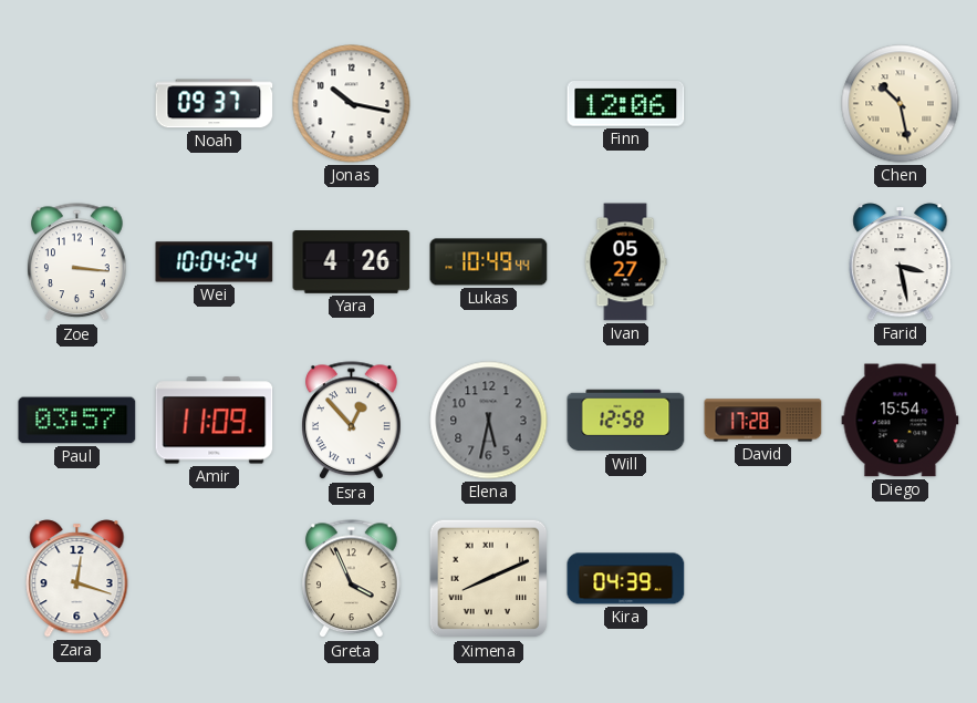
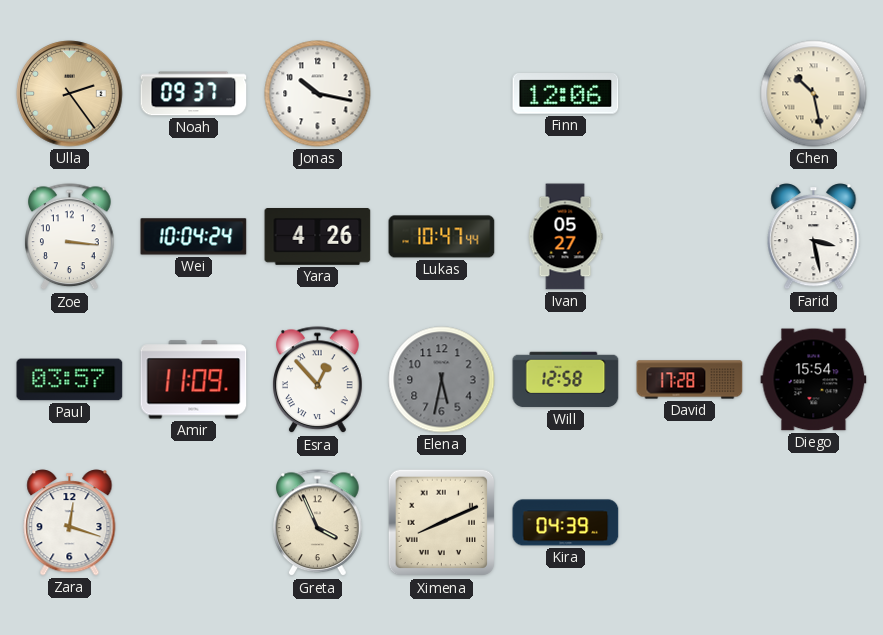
Ulla: none -> 2:24 (70, 94)
Lukas: 10:49 -> 10:47 (442, 237)
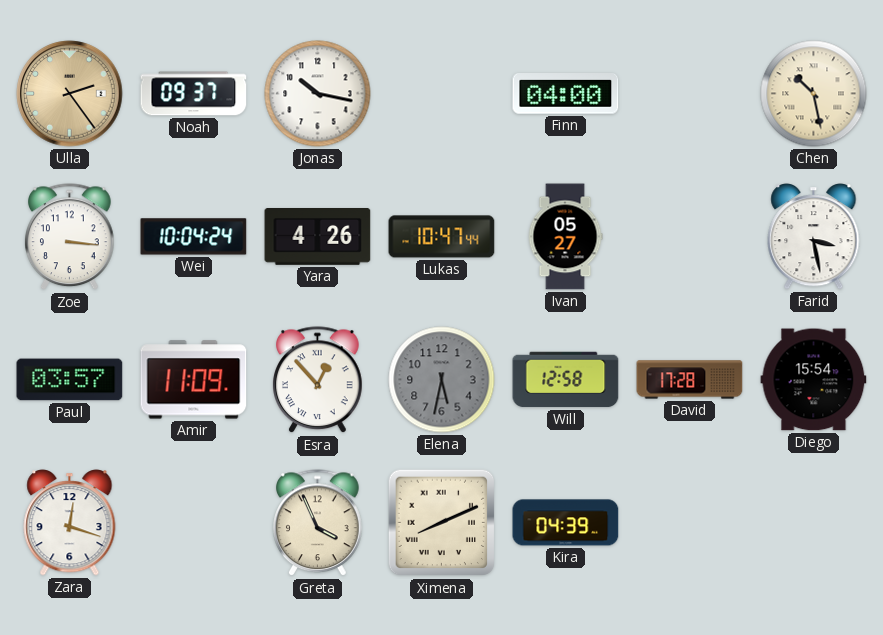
Finn: 12:06 -> 04:00 (566, 94)
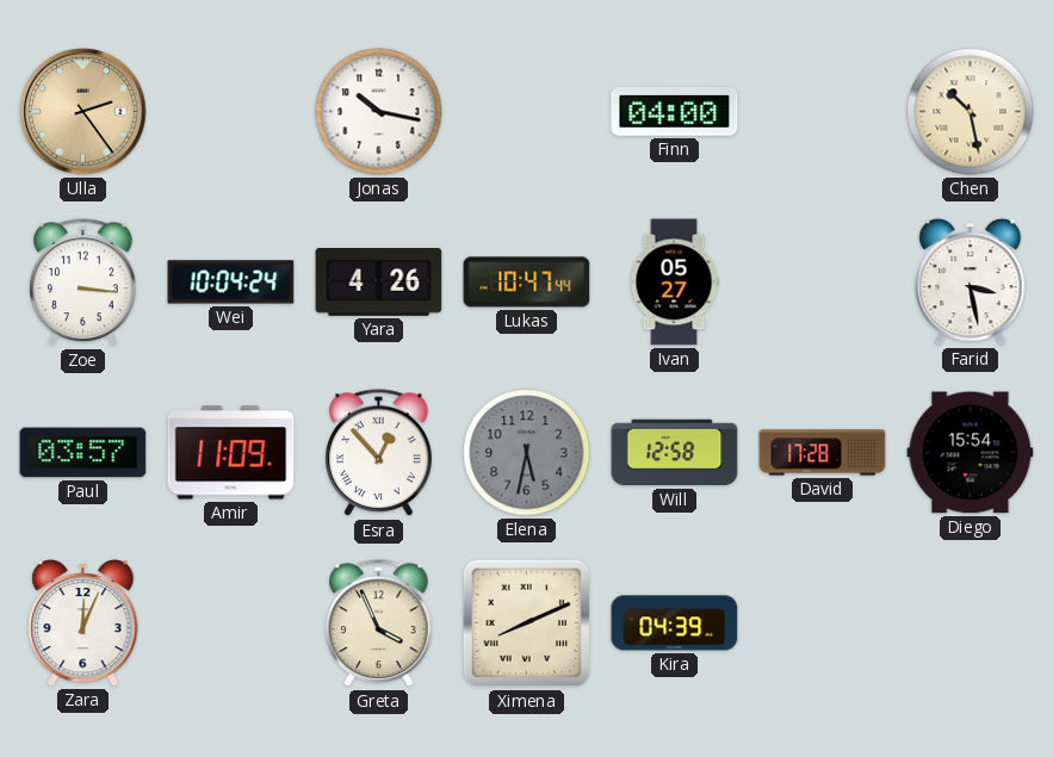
Noah: 09:37 -> none (194, 94)
Zara: 12:18 -> 12:04 (83, 623)
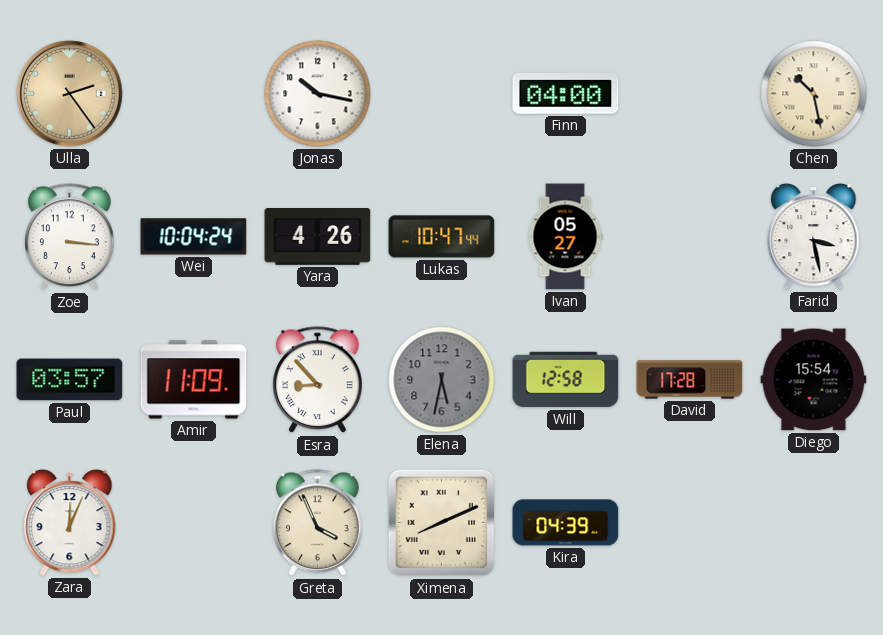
Esra: 12:53 -> 8:53 (318, 380)
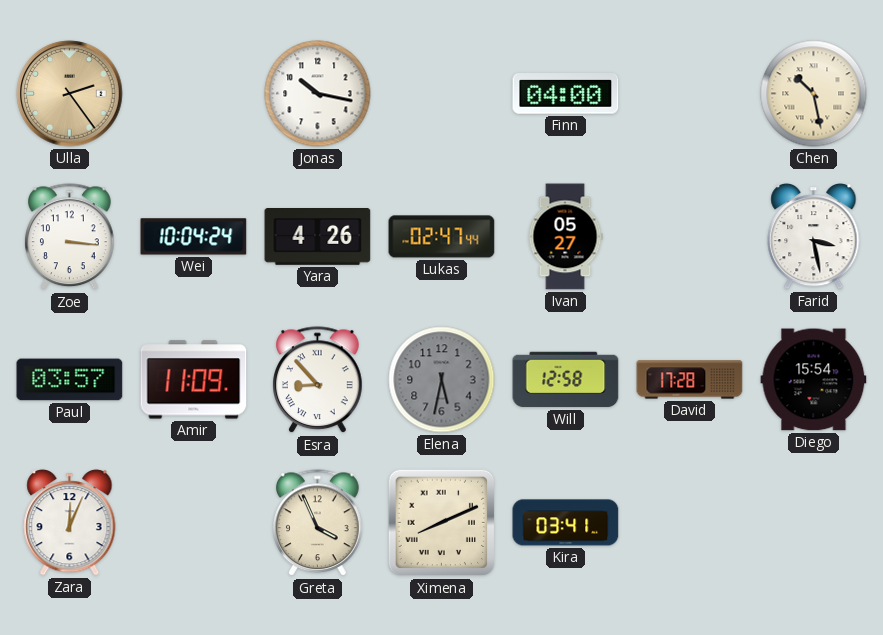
Lukas: 10:47 -> 02:47 (442, 237)
Kira: 04:39 -> 03:41 (566, 523)
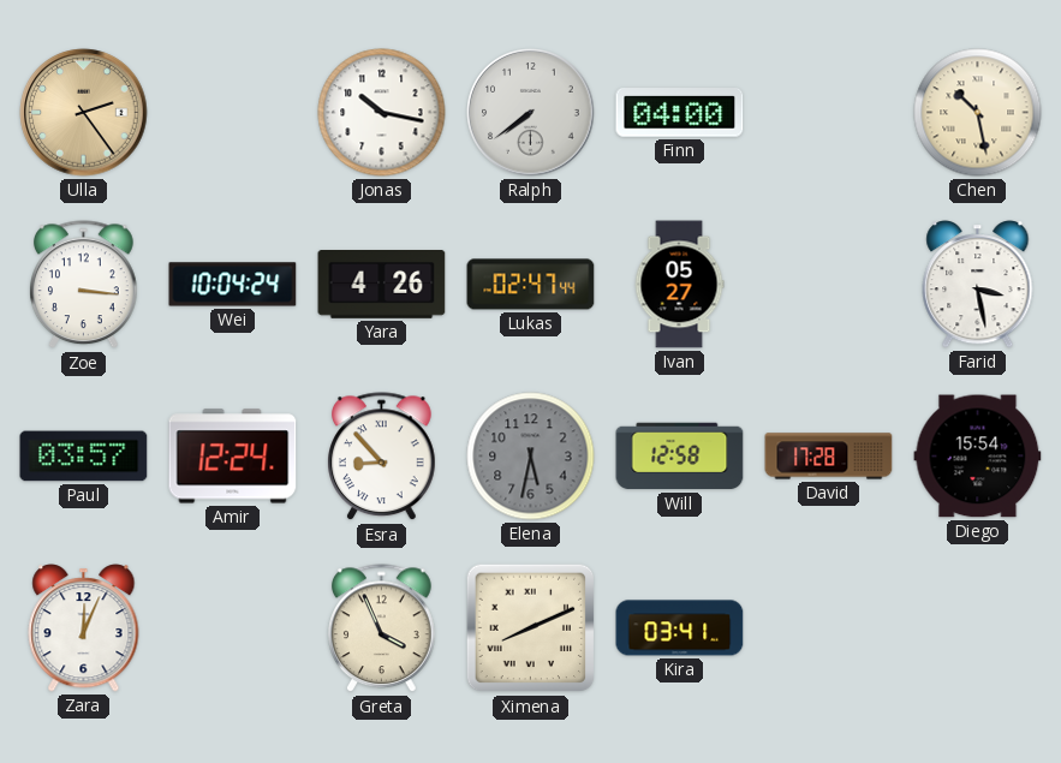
Ralph: none -> 7:39 (531, 113)
Amir: 11:09 -> 12:24 (233, 457)
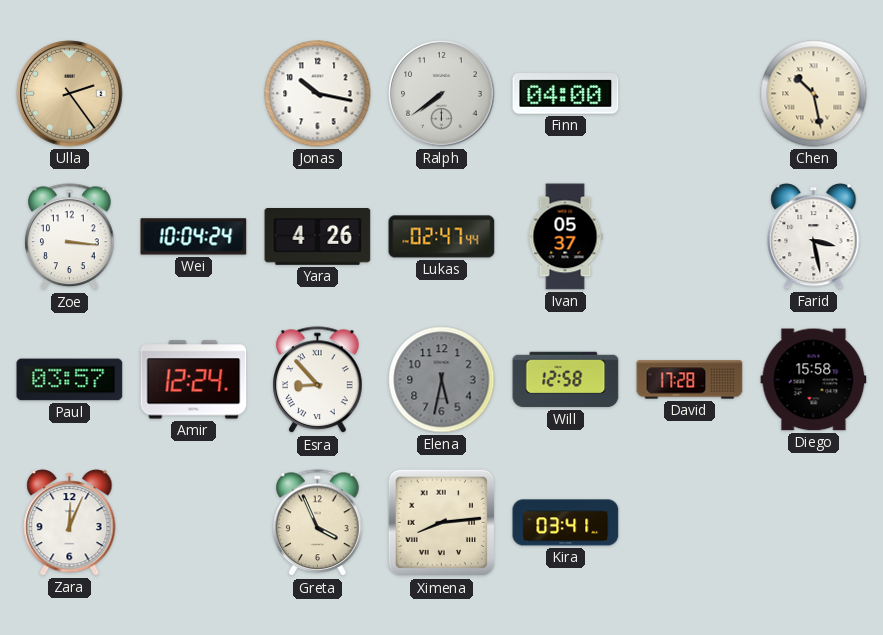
Ivan: 05:27 -> 05:37 (565, 237)
Diego: 15:54 -> 15:58 (814, 380)
Ximena: 8:11 -> 8:14 (442, 523)
